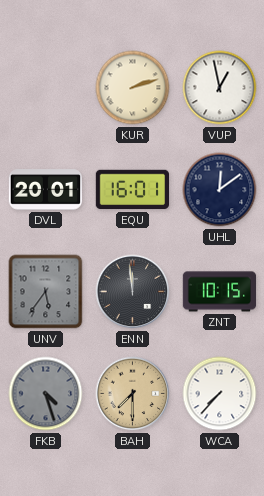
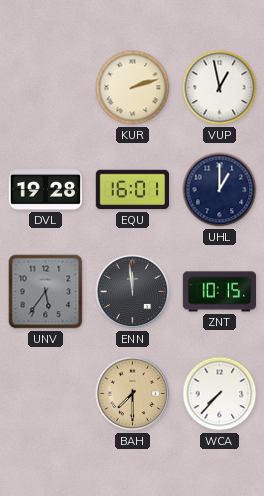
DVL: 20:01 -> 19:28 (46, 190)
UHL: 12:09 -> 1:00 (220, 190)
FKB: 4:27 -> none (46, 394)
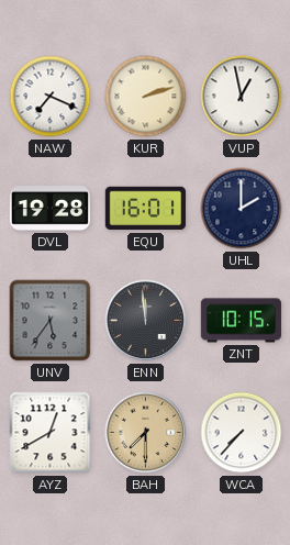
NAW: none -> 7:19 (51, 97)
UHL: 1:00 -> 2:00 (242, 209)
AYZ: none -> 12:40 (51, 433)
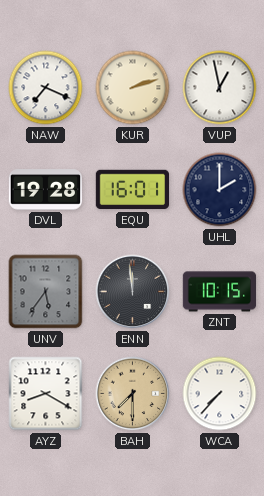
AYZ: 12:40 -> 8:20 (46, 394)
